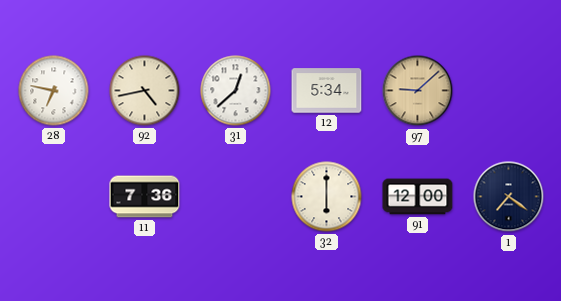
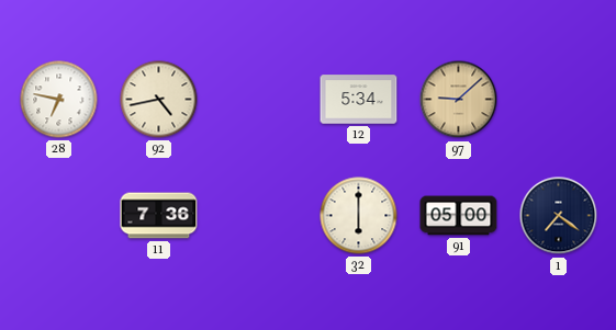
31: 12:38 -> none (236, 91)
91: 12:00 -> 05:00 (459, 216)
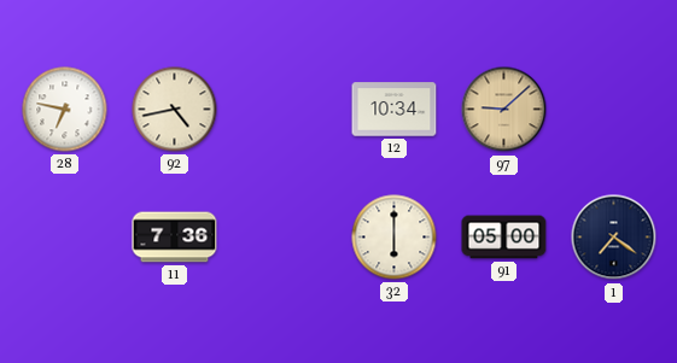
12: 5:34 -> 10:34 (395, 110)
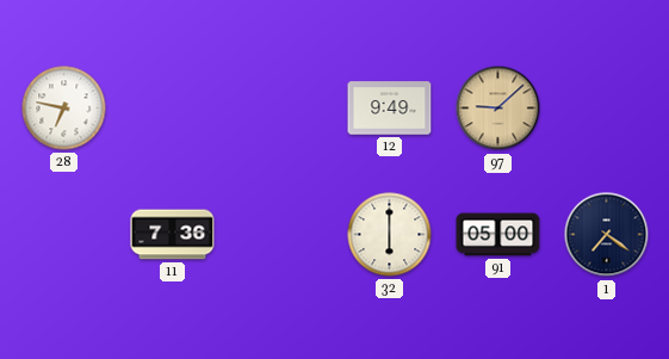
92: 4:43 -> none (175, 110)
12: 10:34 -> 9:49 (390, 109)
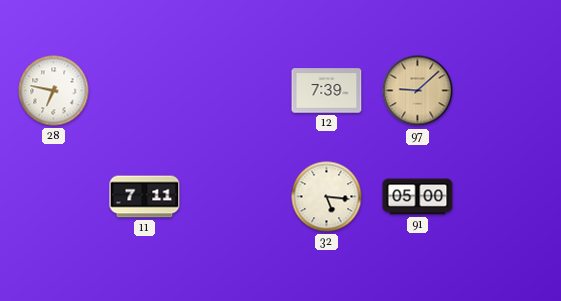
12: 9:49 -> 7:39 (327, 91)
11: 7:36 -> 7:11 (145, 197)
32: 6:00 -> 5:16 (327, 197)
1: 7:21 -> none (607, 235)
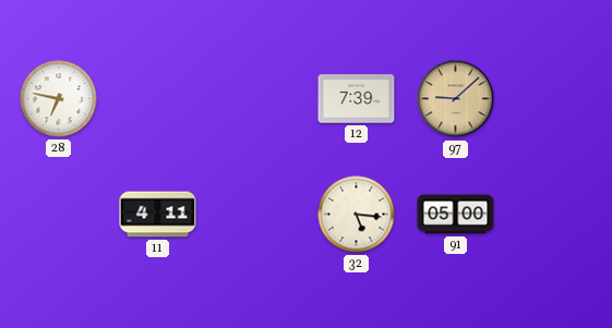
11: 7:11 -> 4:11 (158, 215)
